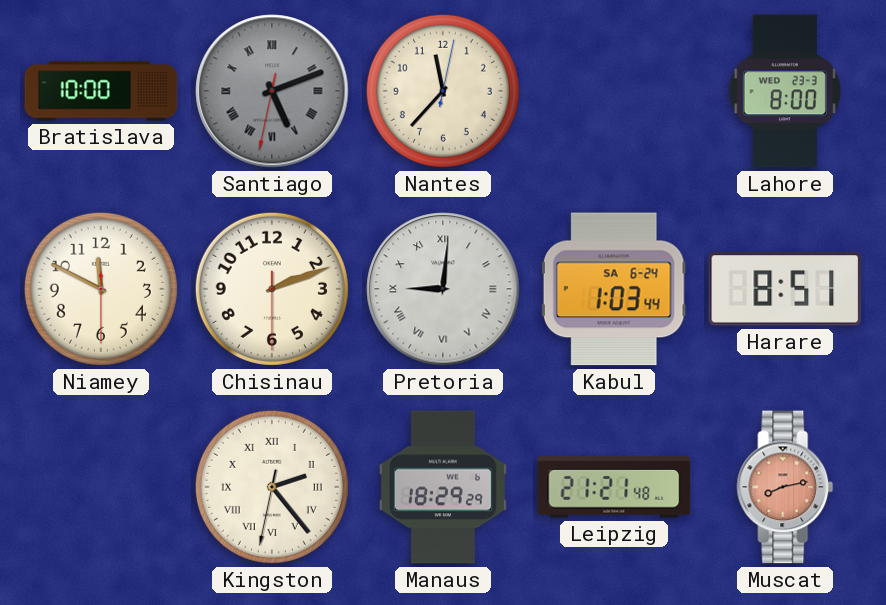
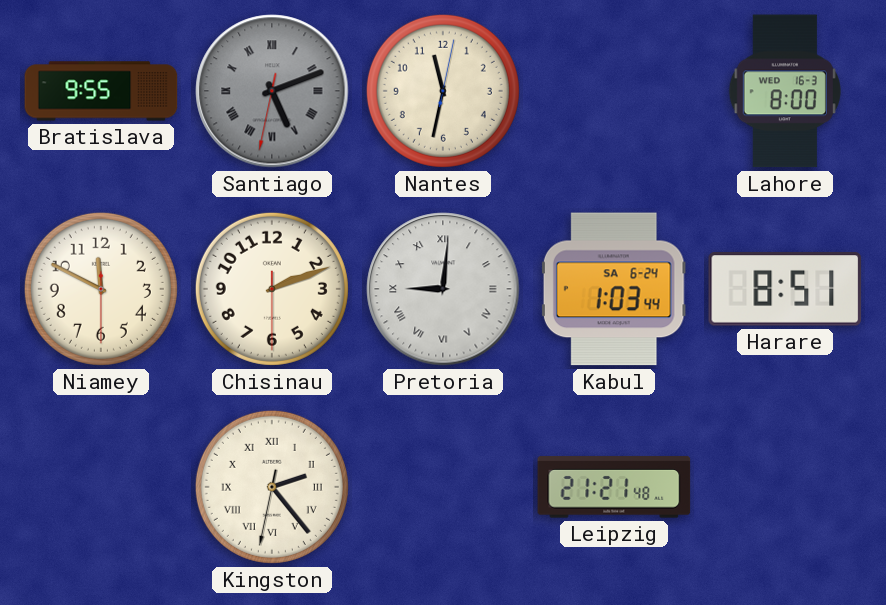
Bratislava: 10:00 -> 9:55 (101, 91)
Nantes: 11:37 -> 11:32 (443, 91)
Lahore date: WED 23-3 -> WED 16-3 (785, 91)
Manaus: 18:29 -> none (443, 487)
Muscat: 8:13 -> none (785, 487)
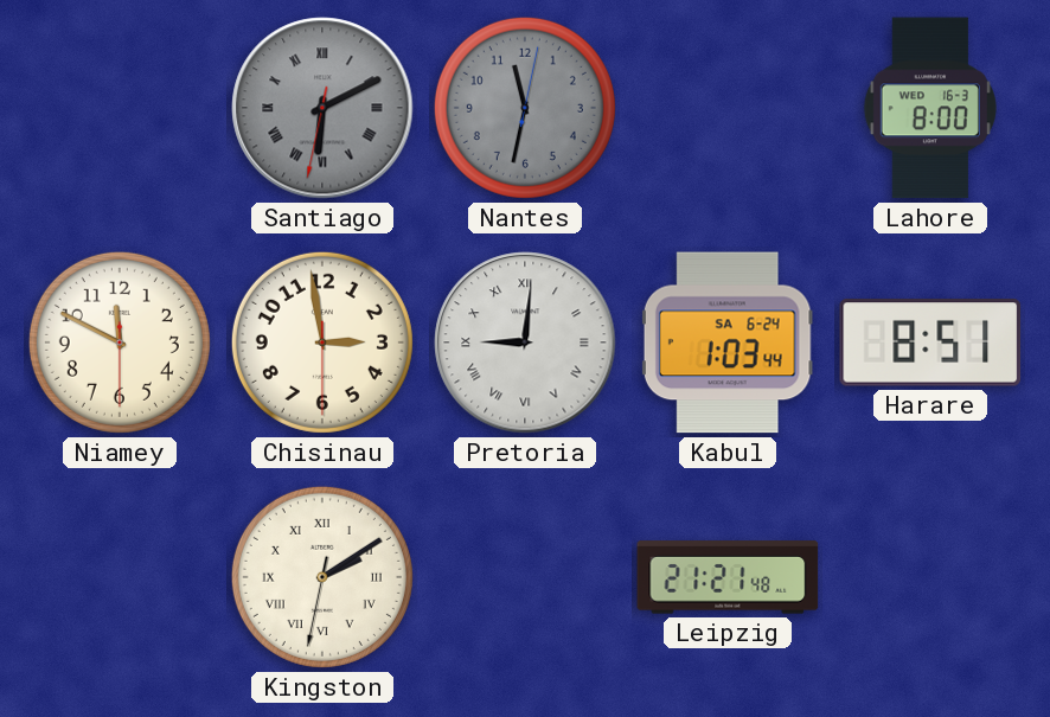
Bratislava: 9:55 -> none (101, 91)
Santiago: 5:11 -> 6:10 (322, 108)
Nantes dial: cream -> grey (525, 108)
Chisinau: 2:11 -> 2:58 (322, 343)
Kingston: 2:23 -> 2:09 (322, 577)
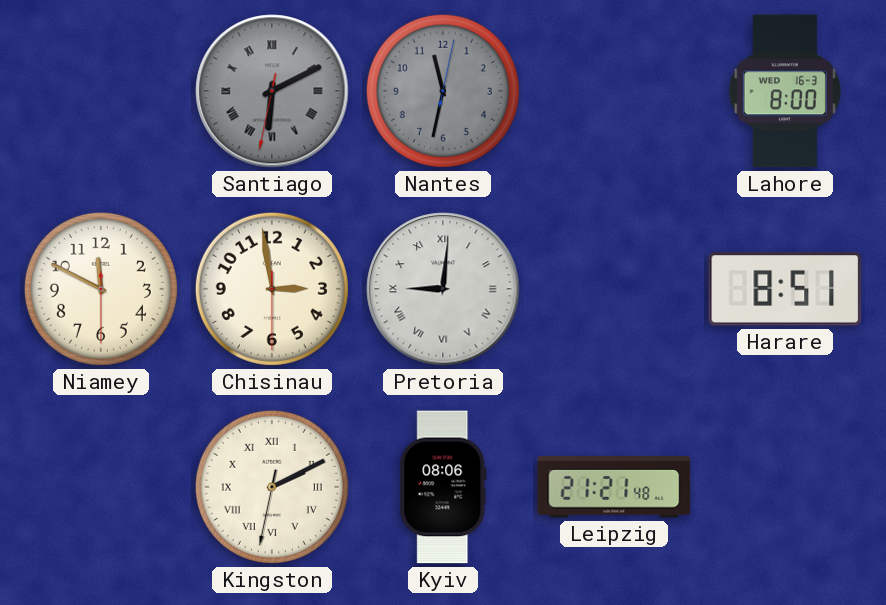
Kabul: 1:03 -> none (728, 343)
Kingston: 2:09 -> 2:10 (272, 487)
Kyiv: none -> 08:06 (443, 487)
